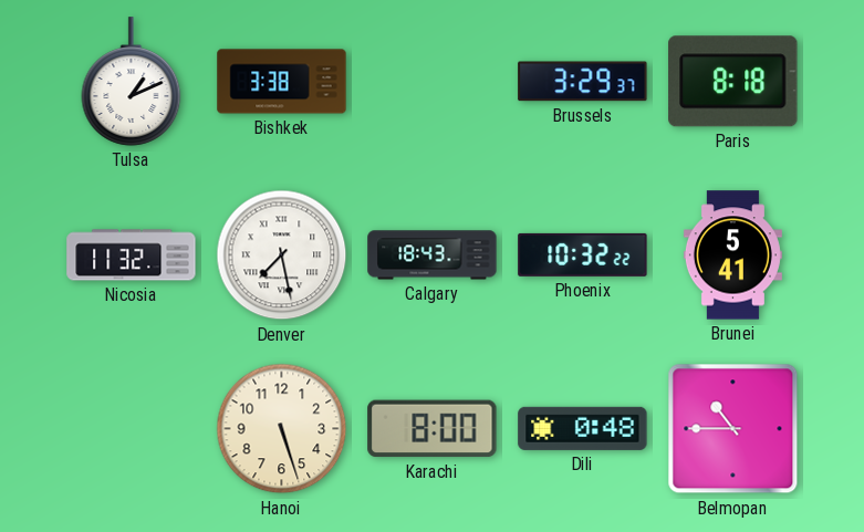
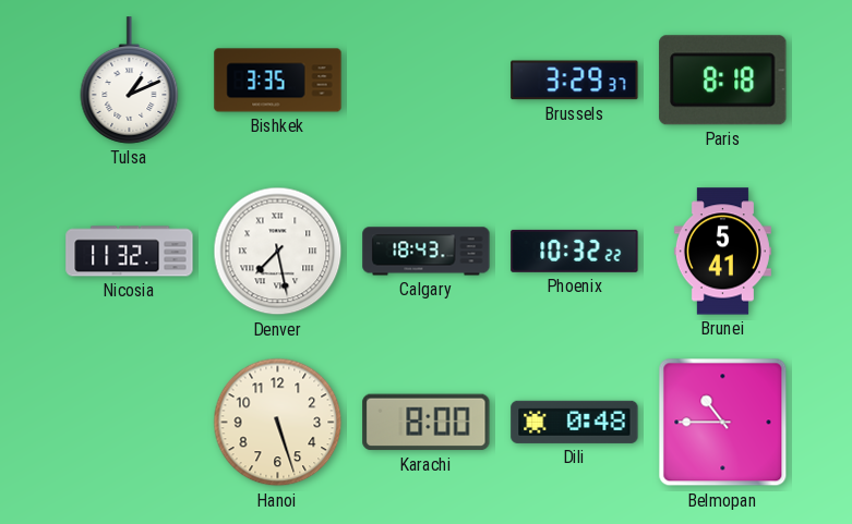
Bishkek: 3:38 -> 3:35 (278, 81)
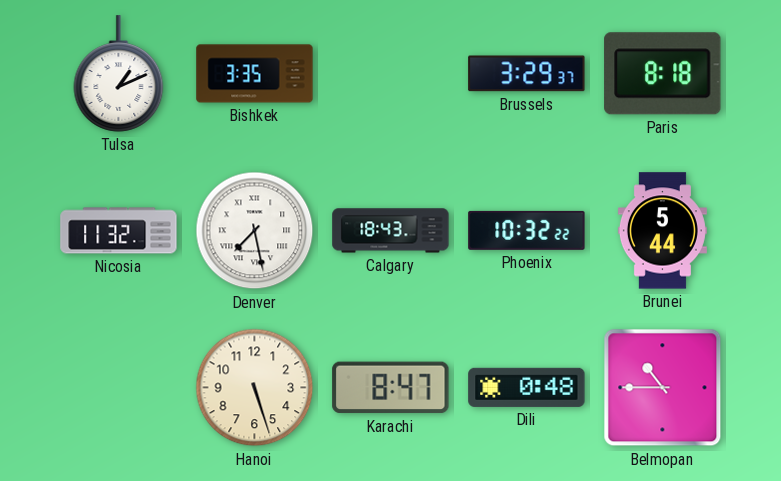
Brunei: 5:41 -> 5:44 (662, 231)
Karachi: 8:00 -> 8:47 (391, 388)
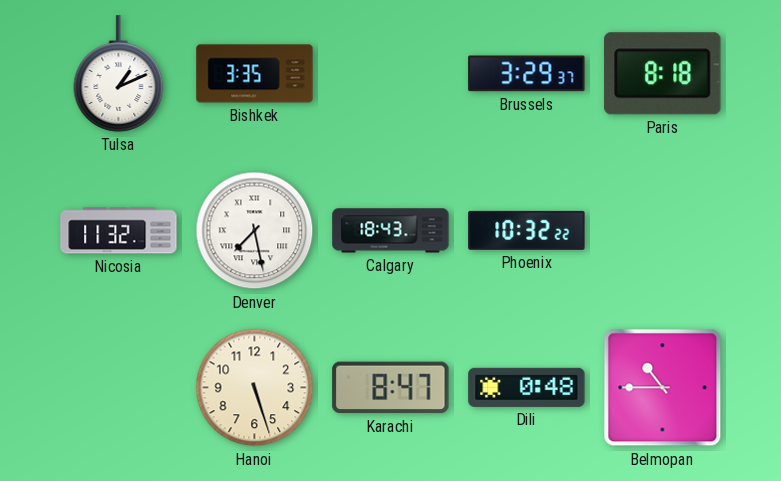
Brunei: 5:44 -> none (662, 231)
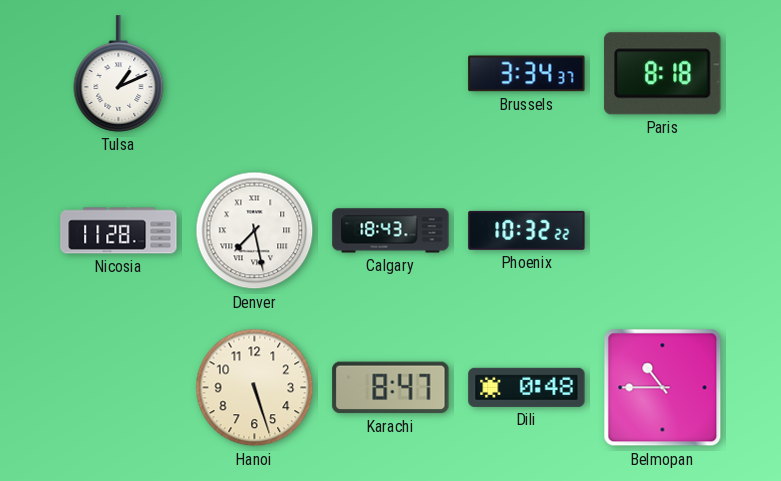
Bishkek: 3:35 -> none (255, 74)
Brussels: 3:29 -> 3:34 (527, 74)
Nicosia: 11:32 -> 11:28 (119, 231)
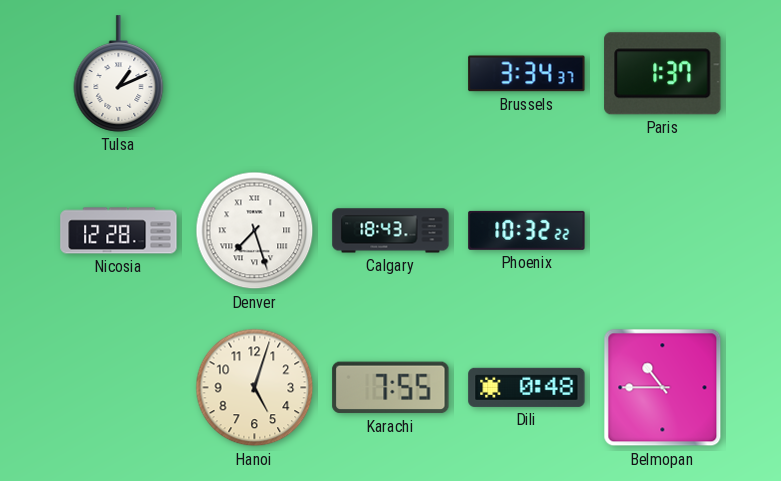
Paris: 8:18 -> 1:37 (663, 74)
Nicosia: 11:28 -> 12:28 (119, 231)
Denver: 7:28 -> 7:27 (255, 231)
Hanoi: 5:27 -> 5:03 (255, 388)
Karachi: 8:47 -> 7:55 (391, 388)
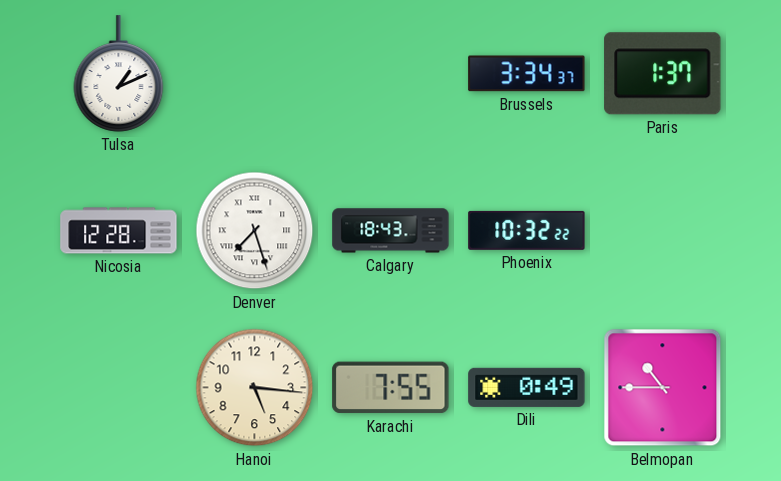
Hanoi: 5:03 -> 5:16 (255, 388)
Dili: 0:48 -> 0:49 (527, 387)
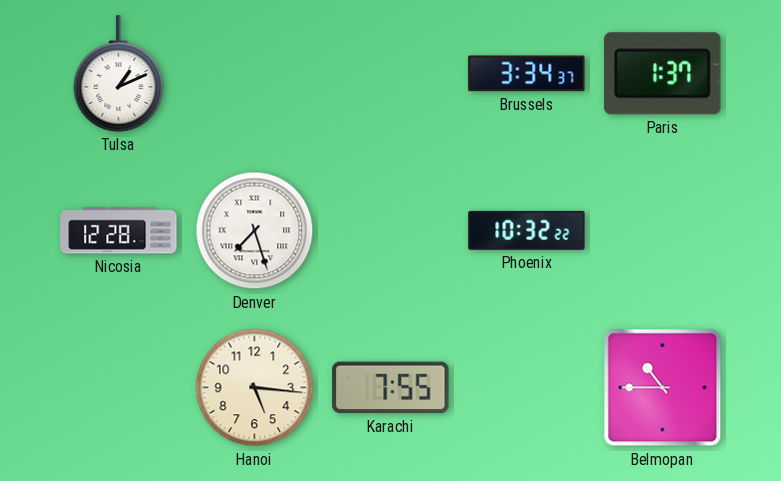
Calgary: 18:43 -> none (391, 231)
Dili: 0:49 -> none (527, 387)
